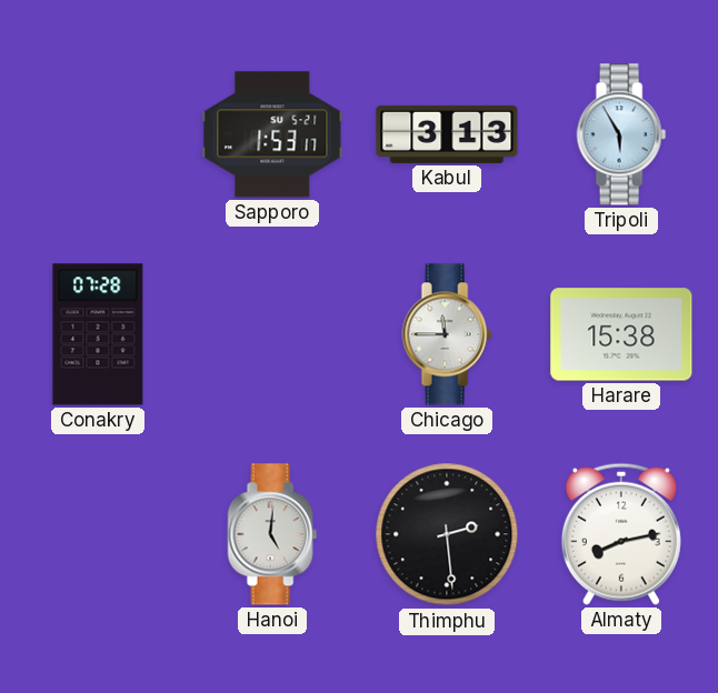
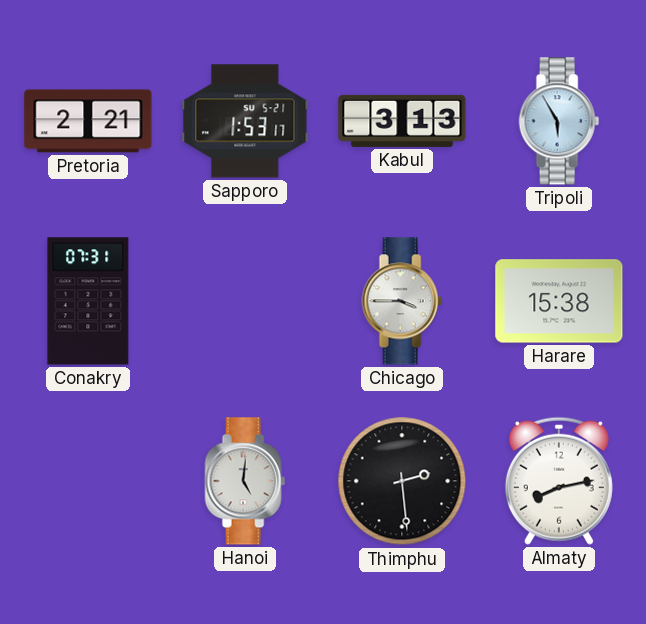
Pretoria: none -> 2:21 (88, 121)
Conakry: 07:28 -> 07:31 (88, 301)
Chicago: 11:45 -> 3:45 (402, 301)
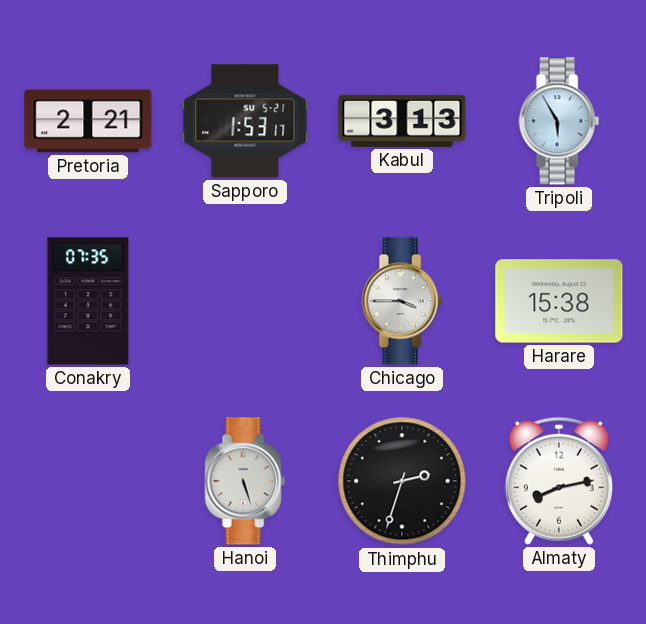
Conakry: 07:31 -> 07:35 (88, 301)
Hanoi: 5:01 -> 5:27 (245, 481)
Thimphu: 2:29 -> 2:33 (402, 481)
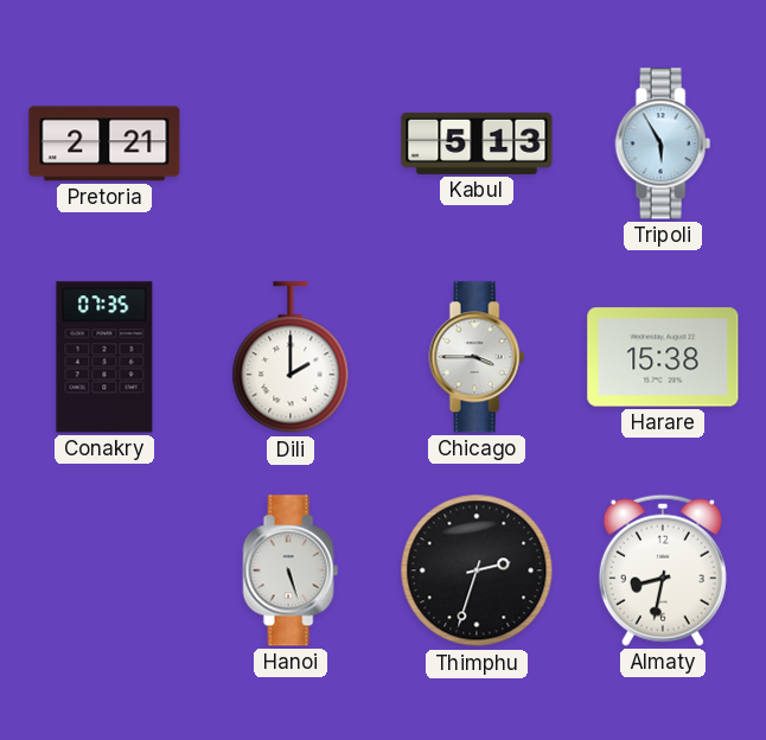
Sapporo: 1:53 -> none (245, 121)
Kabul: 3:13 -> 5:13 (477, 143)
Dili: none -> 2:00 (291, 358)
Almaty: 8:13 -> 8:32 (663, 570)
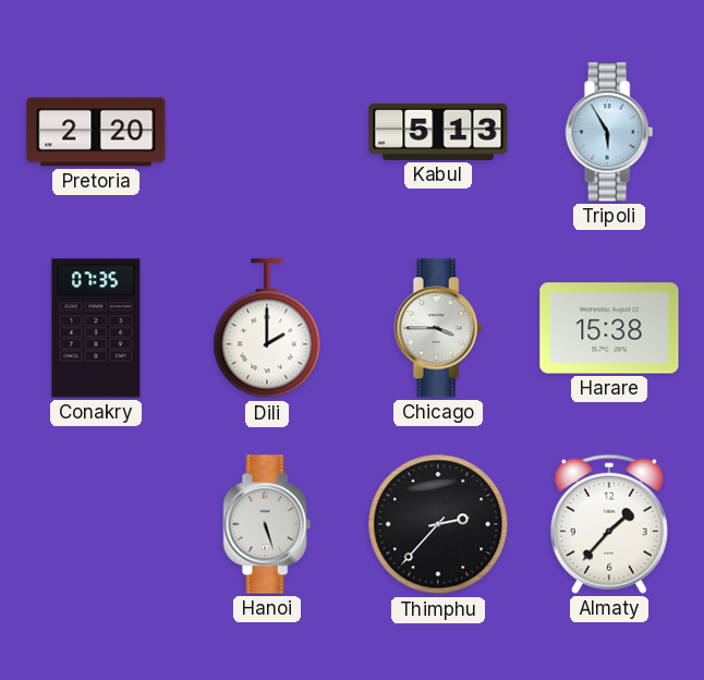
Pretoria: 2:21 -> 2:20 (96, 132)
Thimphu: 2:33 -> 2:37 (438, 524)
Almaty: 8:32 -> 1:37 (609, 524)
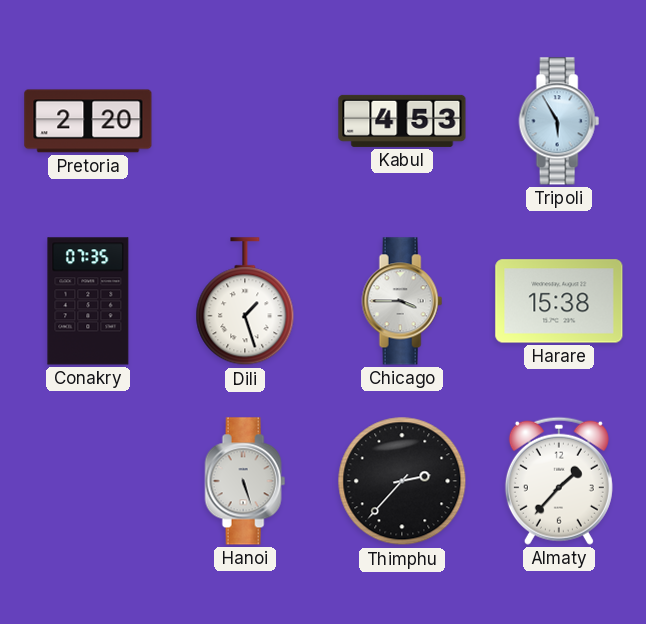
Kabul: 5:13 -> 4:53 (402, 121)
Dili: 2:00 -> 1:27 (245, 302)
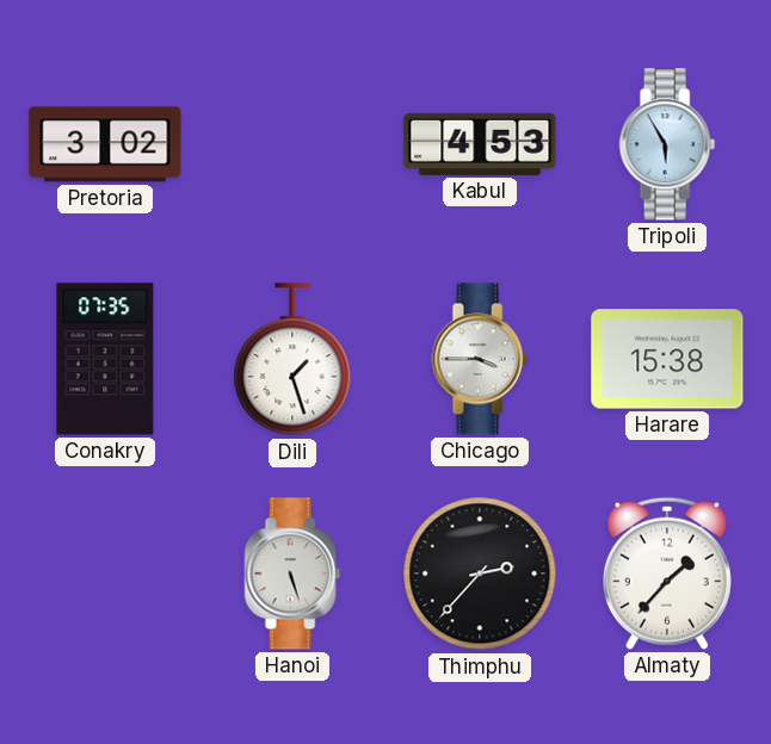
Pretoria: 2:20 -> 3:02 (105, 144)
